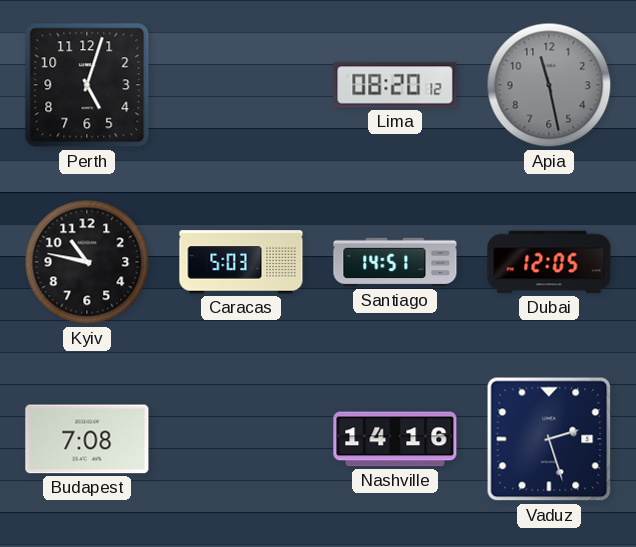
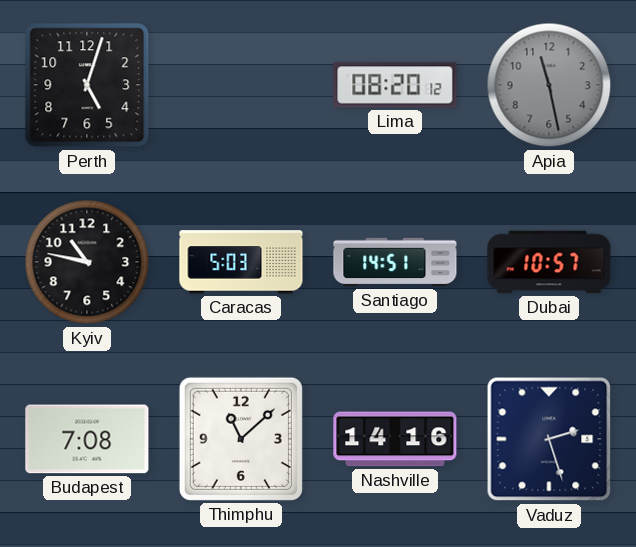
Dubai: 12:05 -> 10:57 (549, 262)
Thimphu: none -> 11:08 (241, 439)
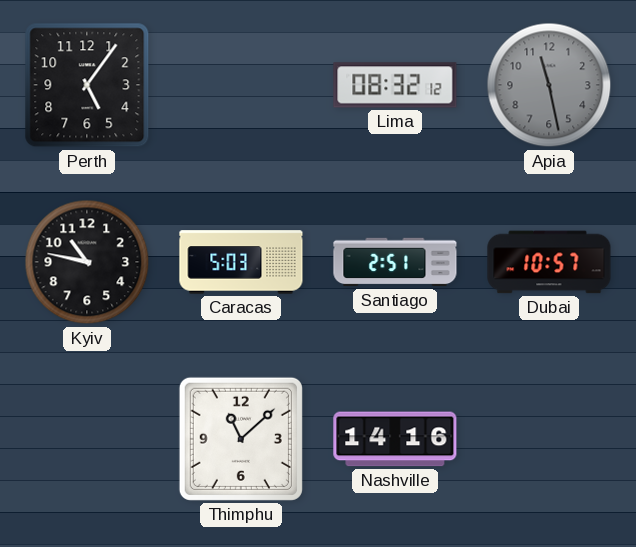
Perth: 5:03 -> 5:06 (87, 85)
Lima: 08:20 -> 08:32 (395, 85)
Santiago: 14:51 -> 2:51 (395, 262)
Budapest: 7:08 -> none (87, 439)
Vaduz: 2:27 -> none (549, 439)
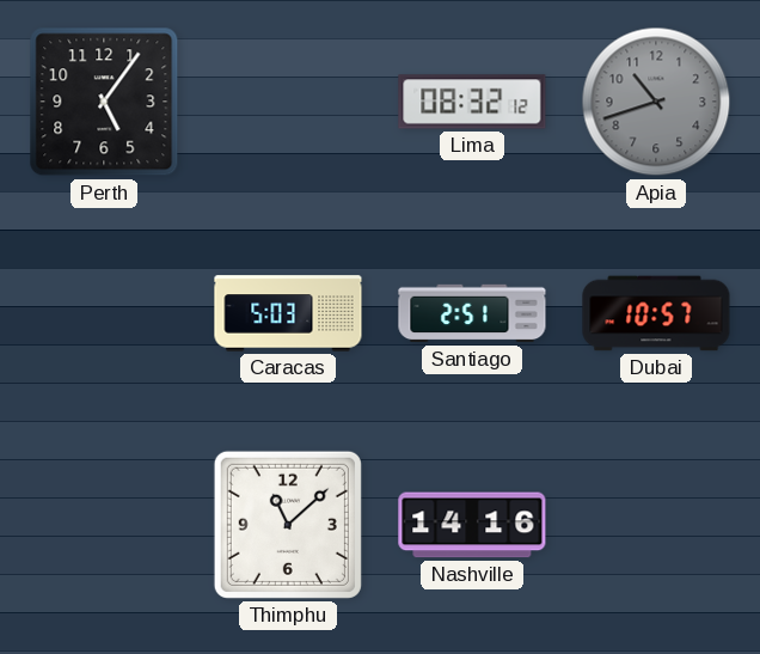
Apia: 11:28 -> 10:42 (656, 102)
Kyiv: 10:47 -> none (87, 262)
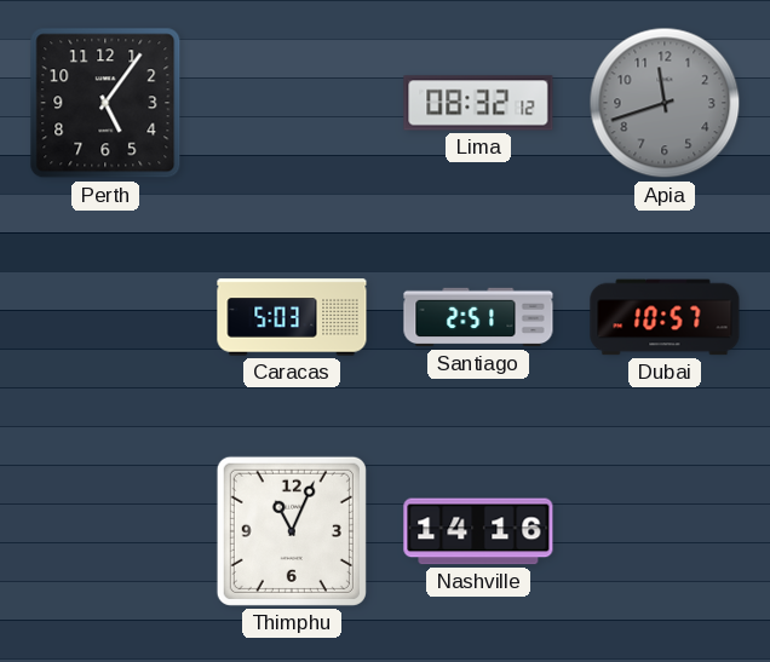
Apia: 10:42 -> 11:42 (665, 103)
Thimphu: 11:08 -> 11:04 (292, 531)
